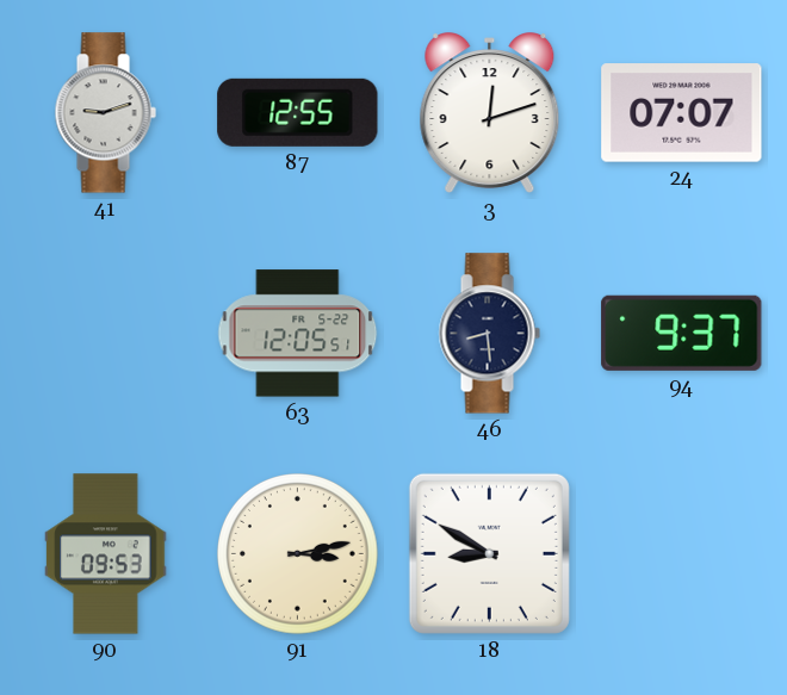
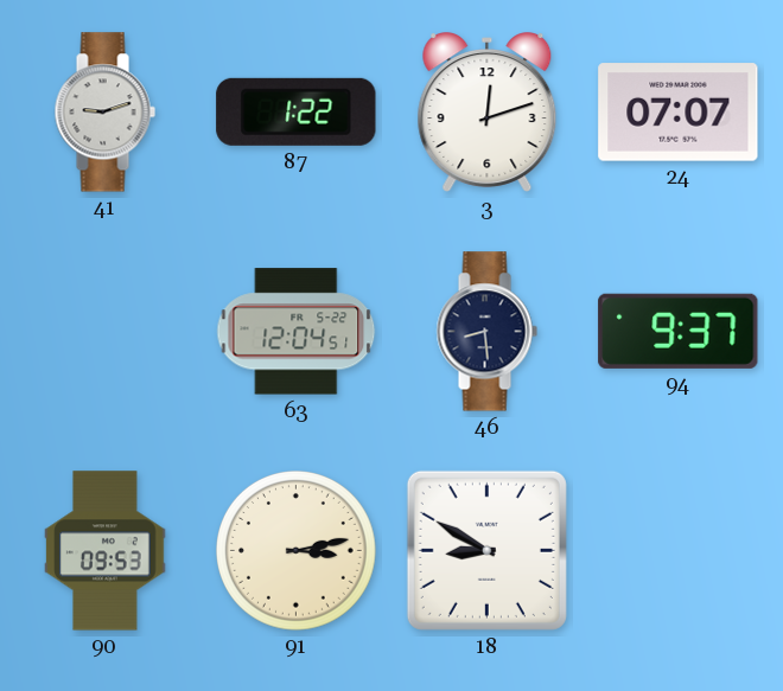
87: 12:55 -> 1:22 (297, 111)
63: 12:05 -> 12:04 (297, 332)
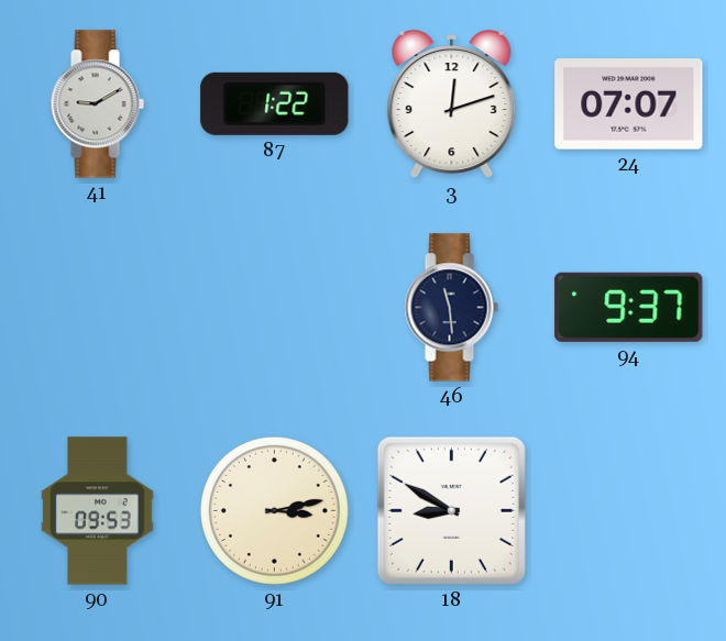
41: 9:12 -> 9:10 (97, 104)
63: 12:04 -> none (297, 332)
46: 8:29 -> 11:29 (451, 308)
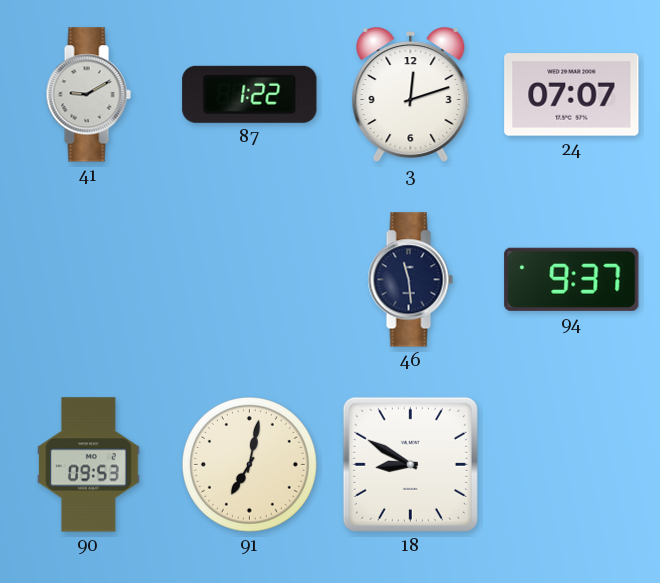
91: 3:13 -> 7:02 (250, 465)
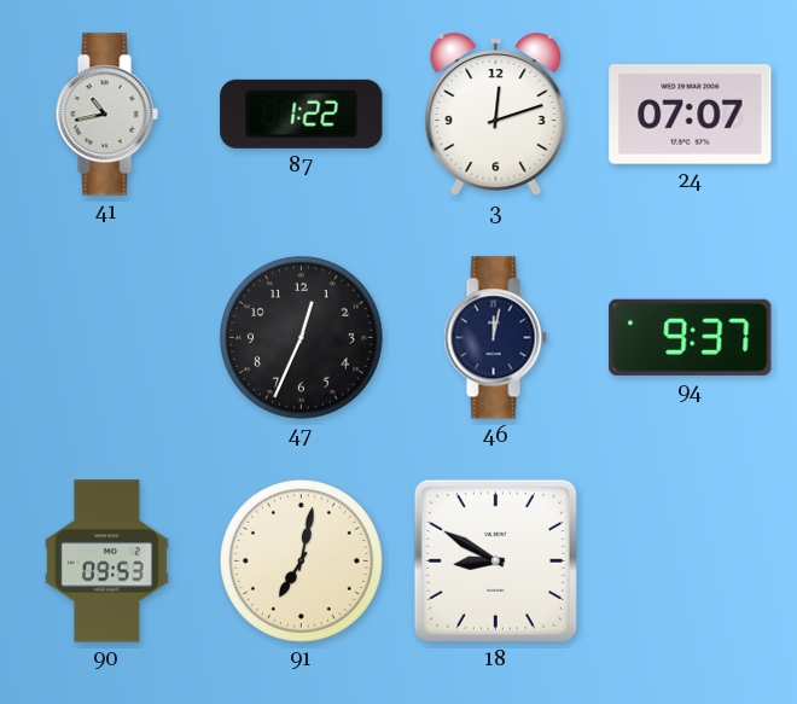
41: 9:10 -> 10:43 (106, 115)
47: none -> 12:34 (302, 338)
46: 11:29 -> 12:02 (495, 338)
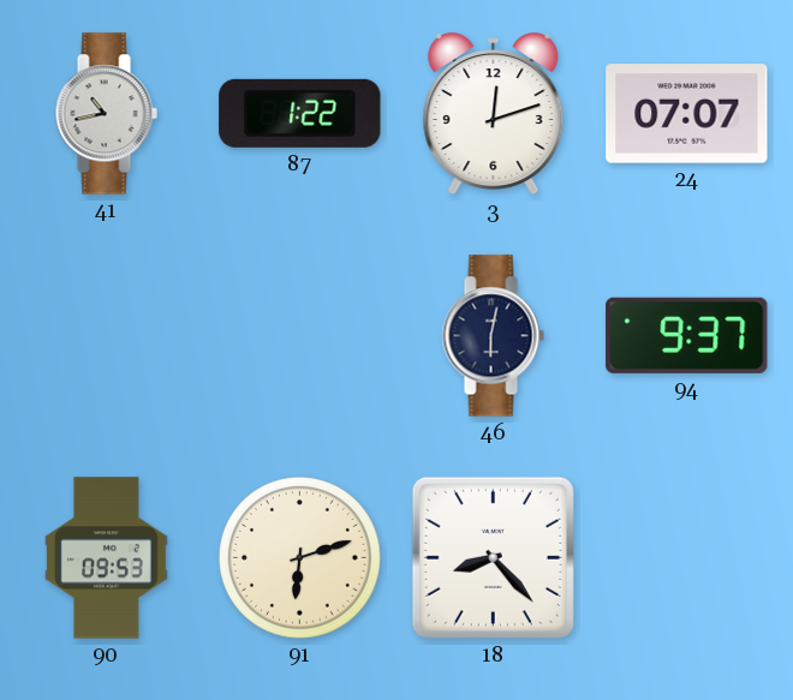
47: 12:34 -> none (302, 338)
46: 12:02 -> 6:02 (493, 336)
91: 7:02 -> 6:12 (300, 558)
18: 8:50 -> 8:23 (493, 557)
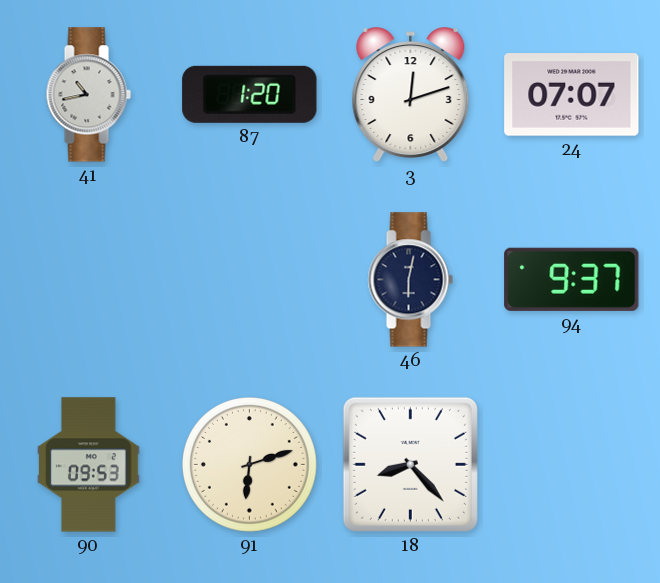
87: 1:22 -> 1:20 (250, 94)
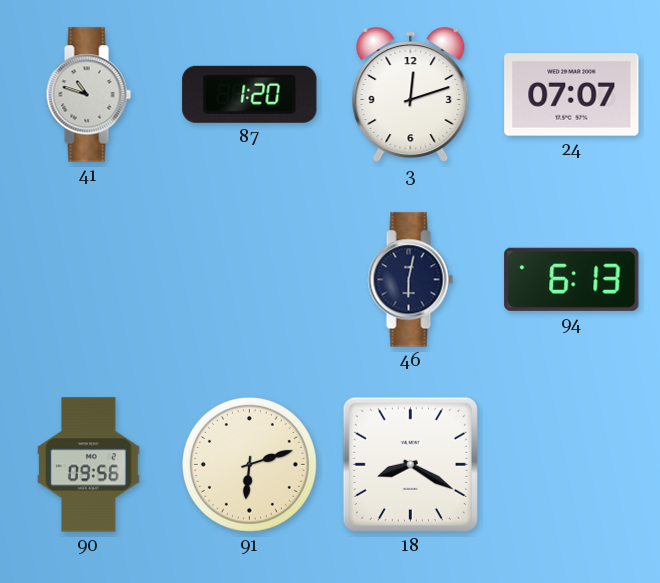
41: 10:43 -> 10:48 (88, 95)
94: 9:37 -> 6:13 (572, 279)
90: 09:53 -> 09:56 (89, 465)
18: 8:23 -> 8:20 (410, 464)
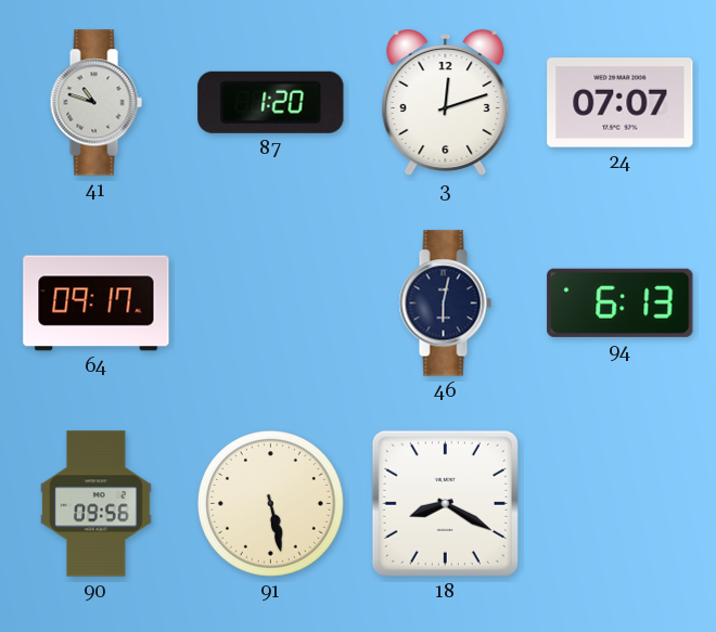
64: none -> 09:17 (97, 304)
91: 6:12 -> 5:28 (271, 504)
